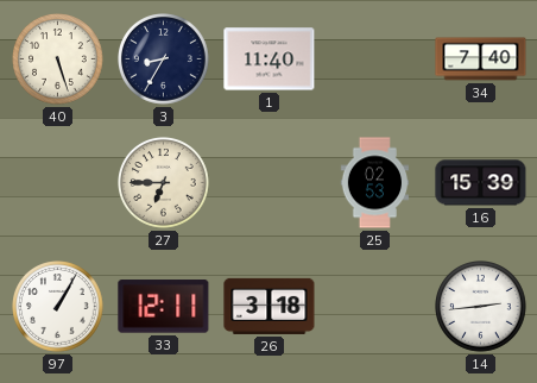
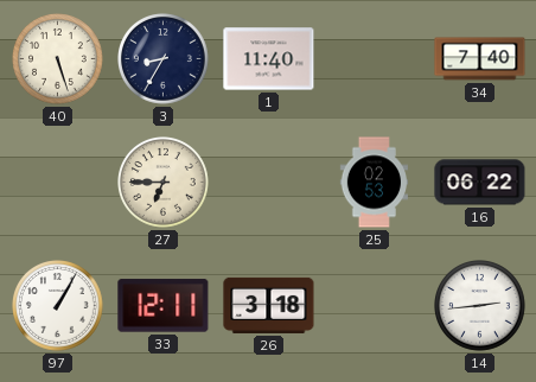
16: 15:39 -> 06:22 (480, 183)
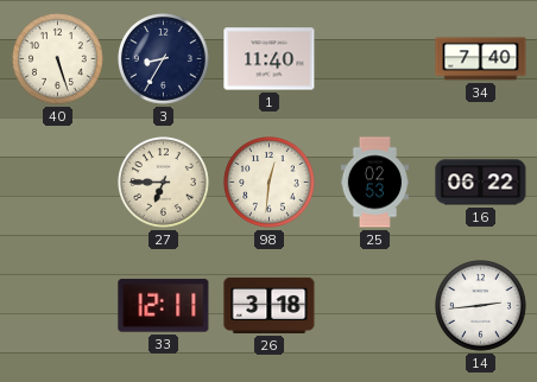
98: none -> 12:31 (270, 183)
97: 1:05 -> none (58, 306)
